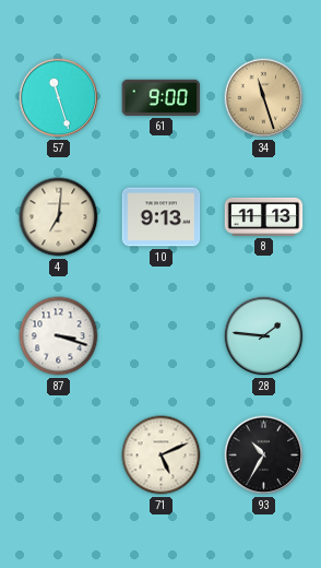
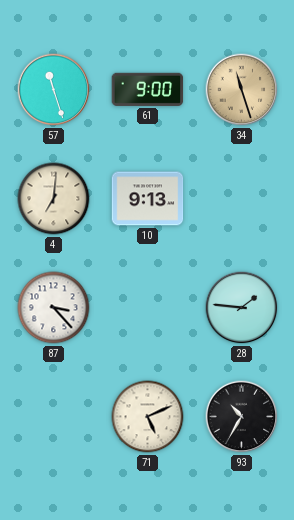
8: 11:13 -> none (264, 216)
87: 3:18 -> 3:23 (54, 308)
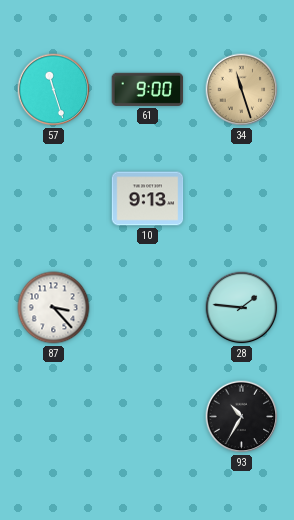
4: 7:01 -> none (54, 199)
71: 5:11 -> none (148, 417)
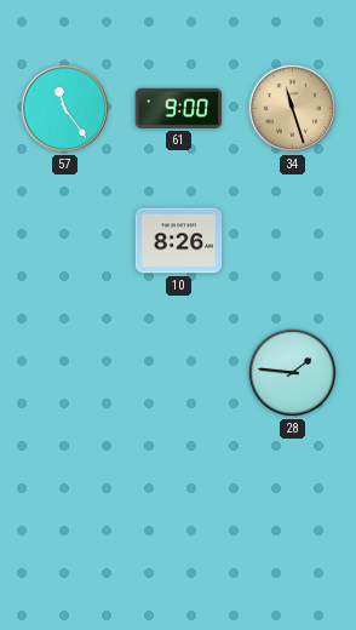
57: 11:27 -> 11:24 (65, 109)
10: 9:13 -> 8:26 (179, 241)
87: 3:23 -> none (54, 308)
93: 10:35 -> none (242, 417)
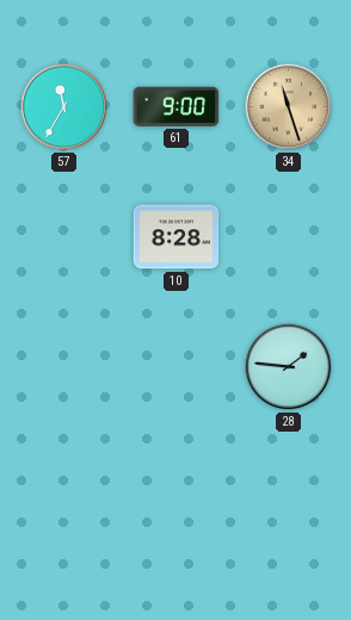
57: 11:24 -> 11:35 (64, 107)
10: 8:26 -> 8:28 (177, 237)
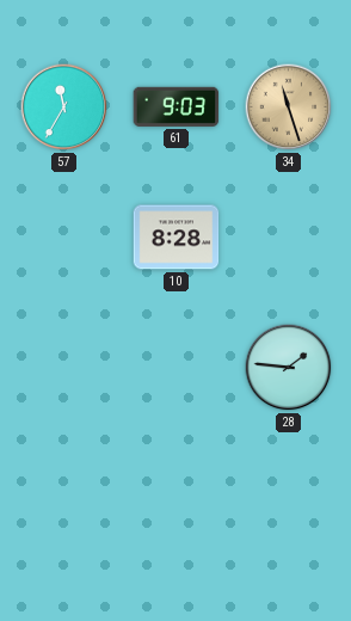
61: 9:00 -> 9:03 (177, 106)
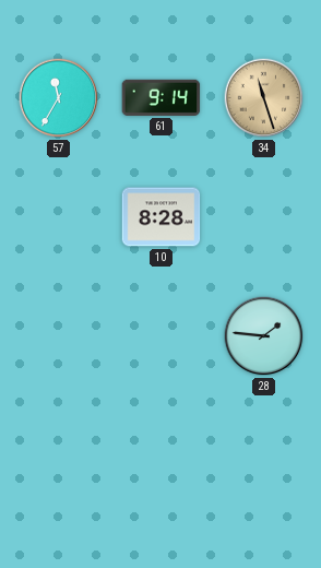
61: 9:03 -> 9:14 (162, 97)
